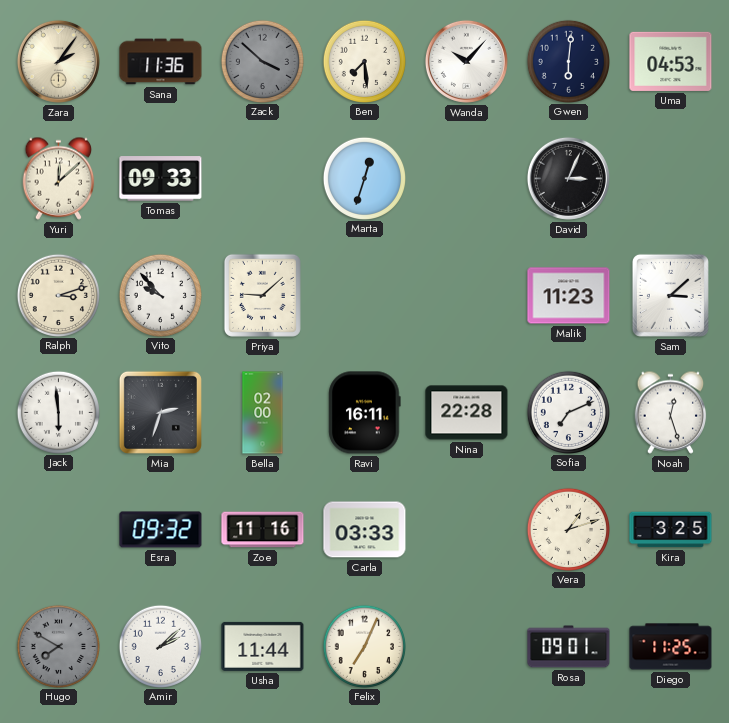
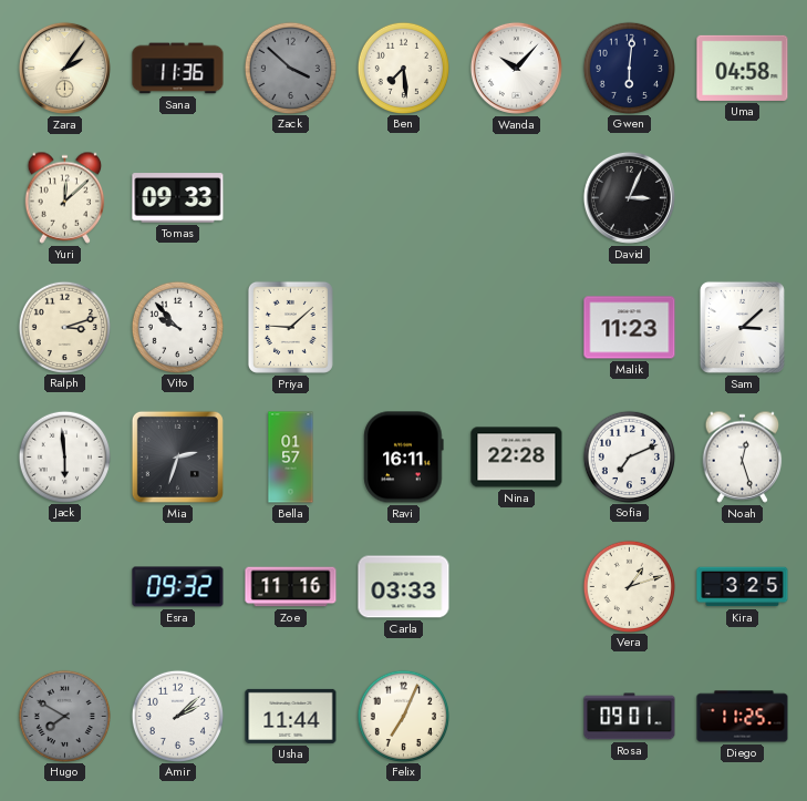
Uma: 04:53 -> 04:58 (743, 68)
Marta: 12:33 -> none (364, 178)
Bella: 02:00 -> 01:57 (291, 458)
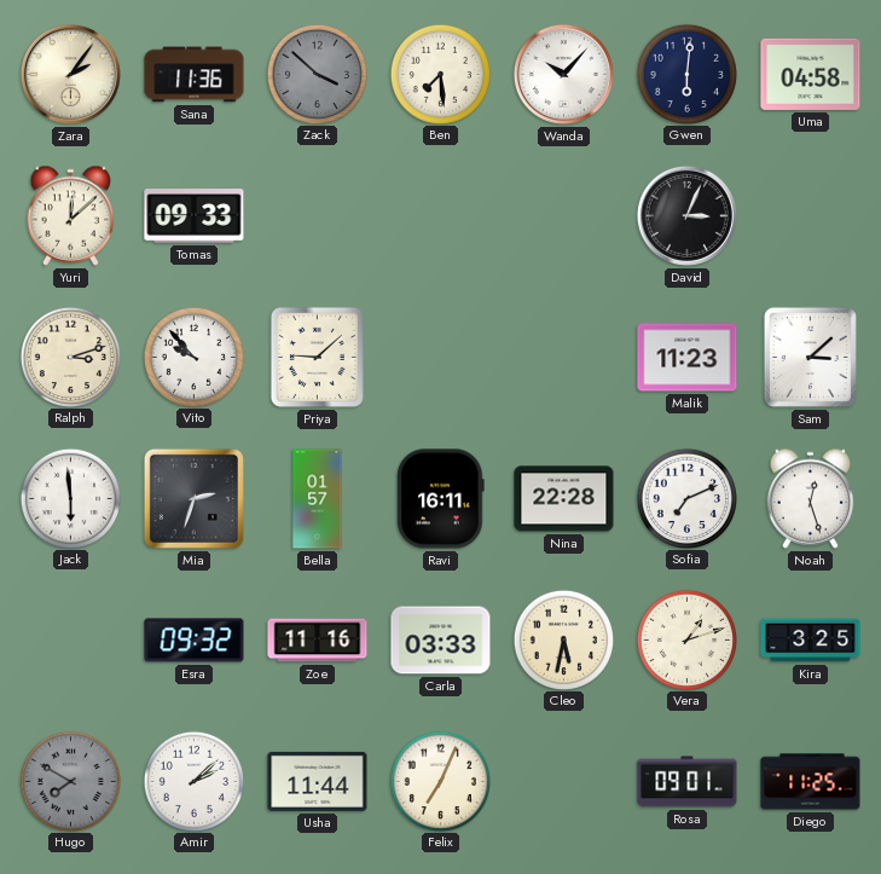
Cleo: none -> 5:32 (563, 639)
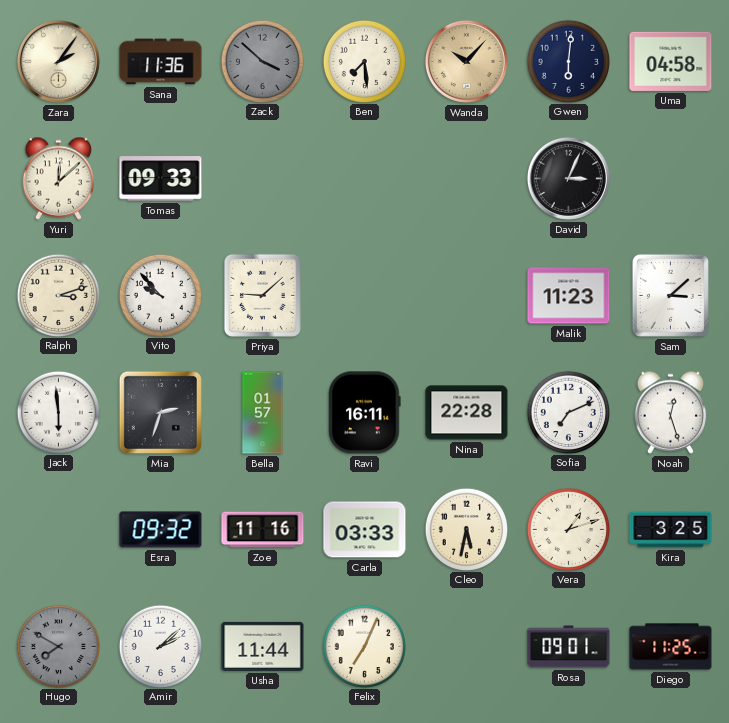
Wanda dial: white -> champagne (466, 61)
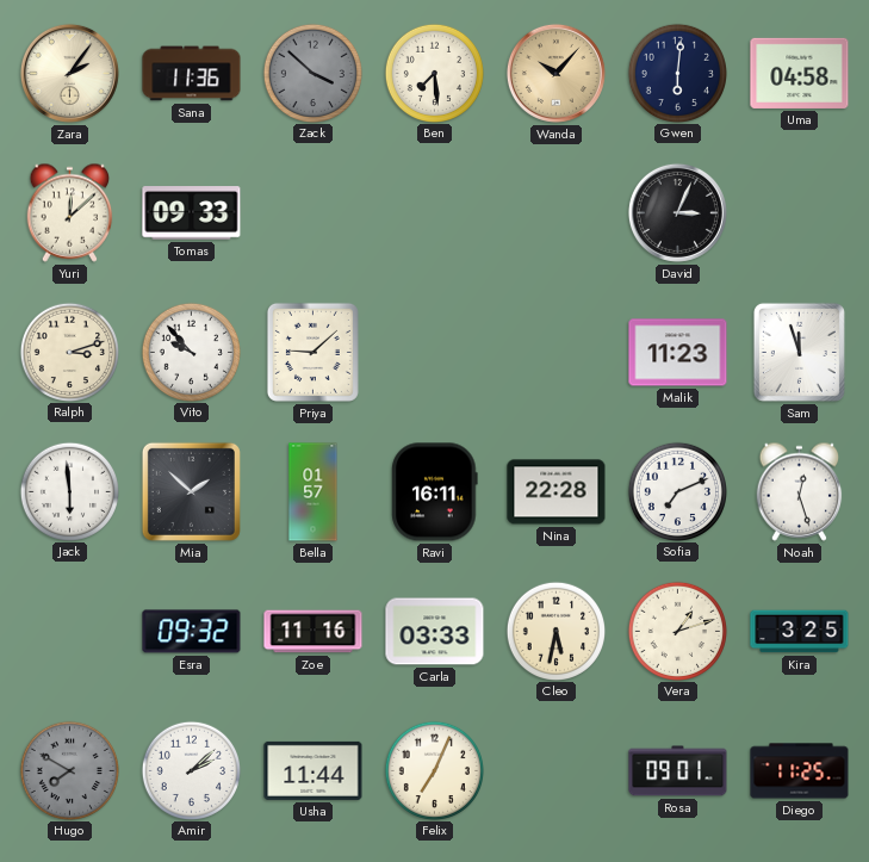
Sam: 3:08 -> 11:57 (799, 352)
Mia: 2:33 -> 1:52 (191, 491)
